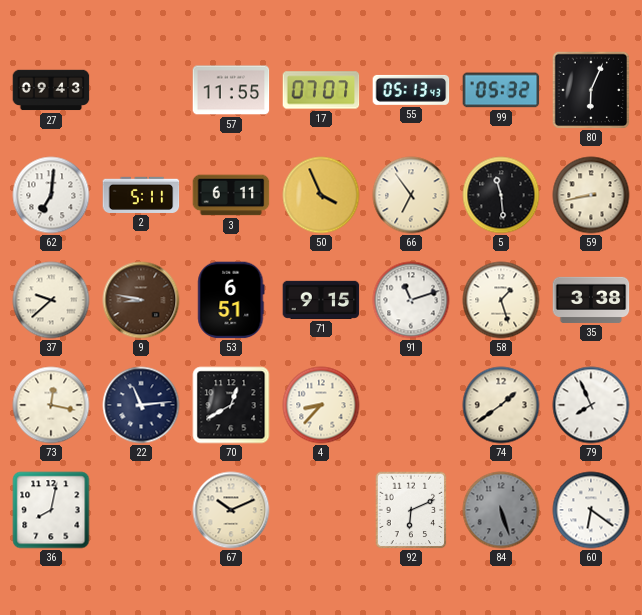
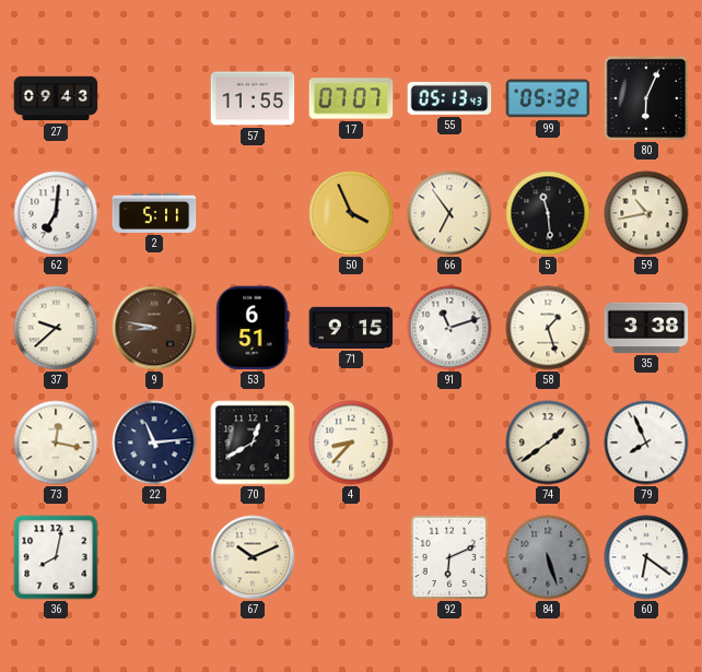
3: 6:11 -> none (231, 195)
59: 8:43 -> 10:43 (646, 213)
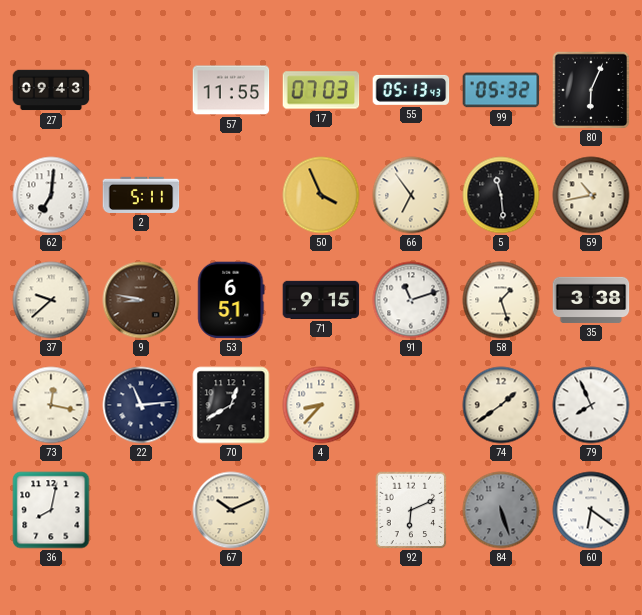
17: 07:07 -> 07:03 (321, 90)
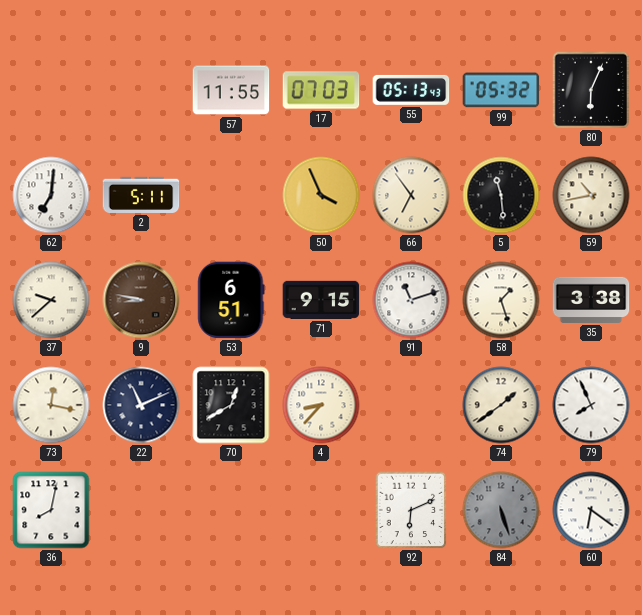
27: 09:43 -> none (51, 90)
22: 11:14 -> 11:11 (141, 405)
67: 10:11 -> none (231, 510)
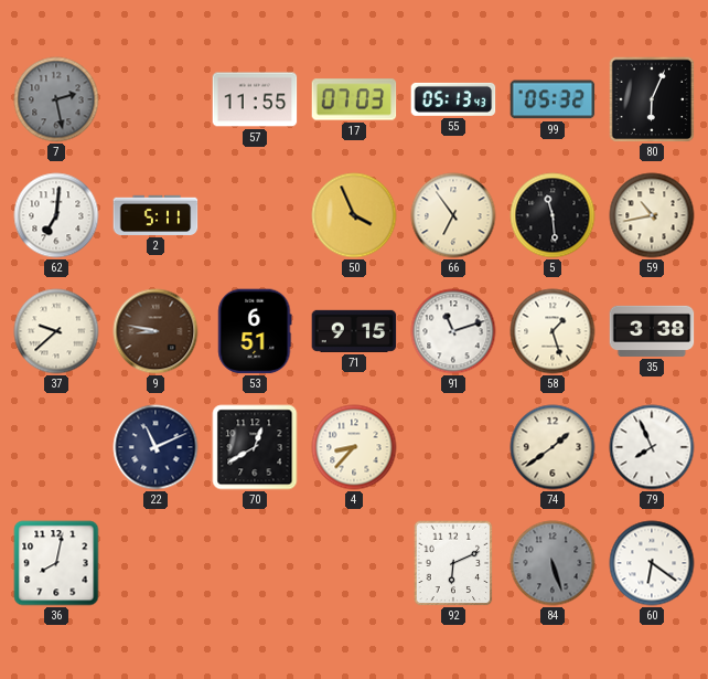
7: none -> 2:28 (56, 99)
73: 12:17 -> none (51, 405)
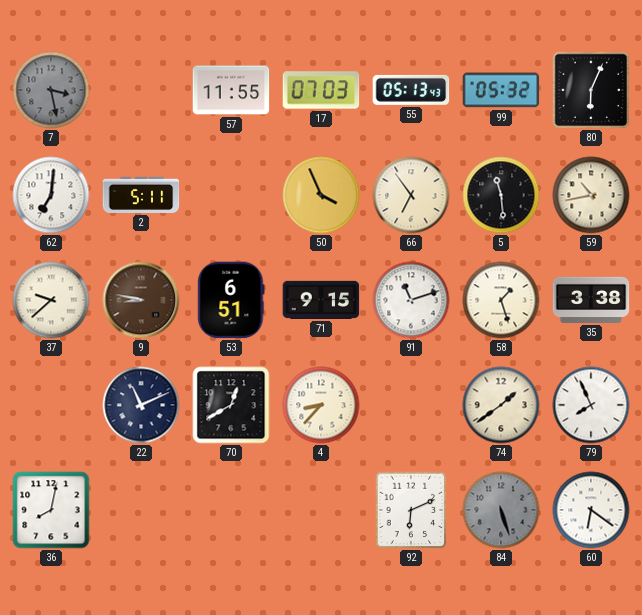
7: 2:28 -> 3:28 (51, 90)
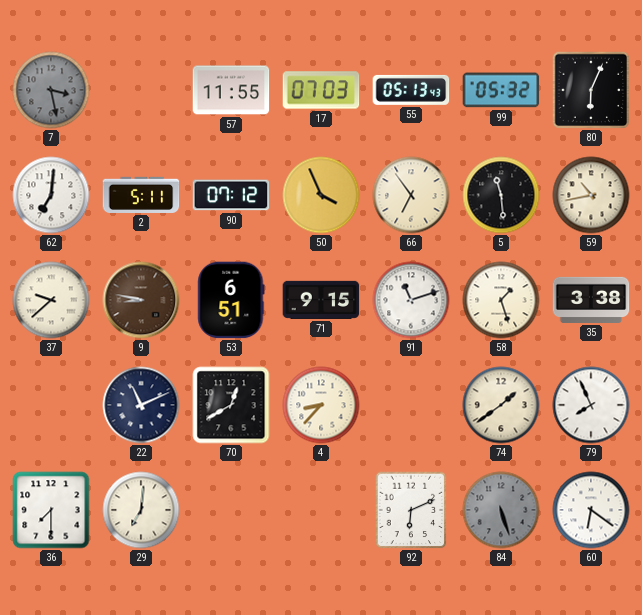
90: none -> 07:12 (231, 195)
36: 8:02 -> 7:30 (51, 510)
29: none -> 7:01 (141, 510)
